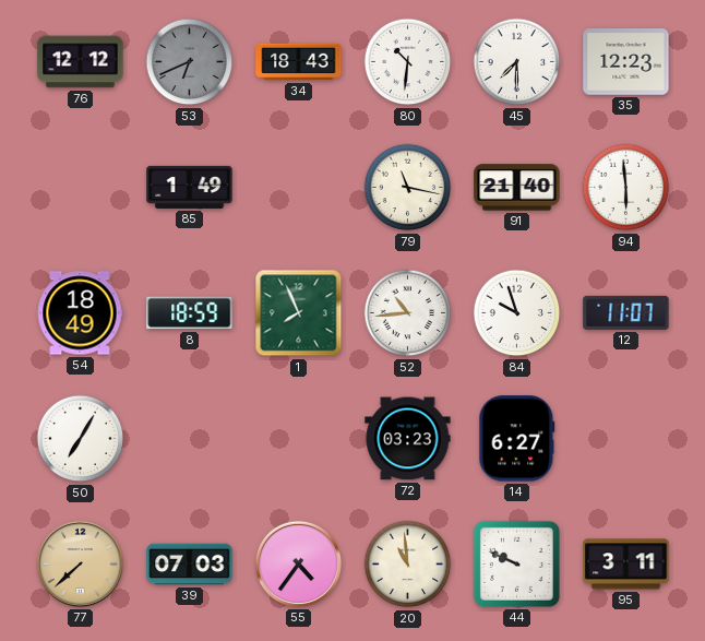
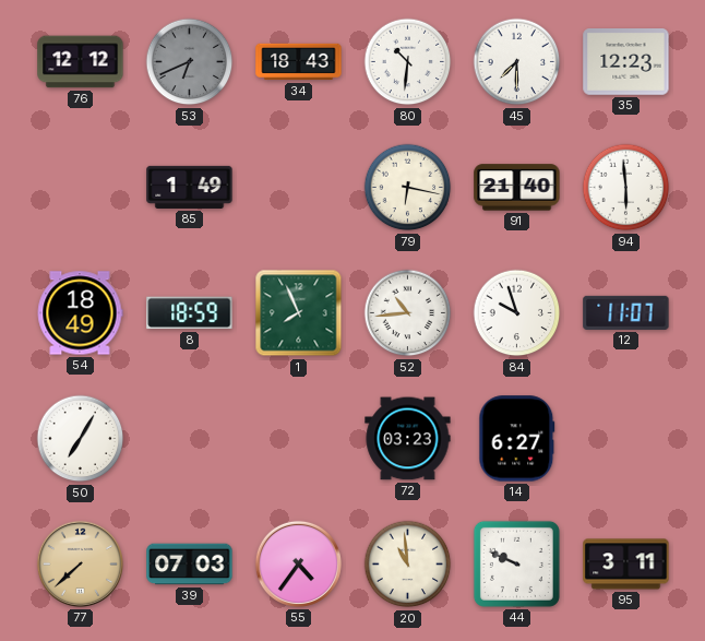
79: 11:17 -> 6:17 (408, 188)
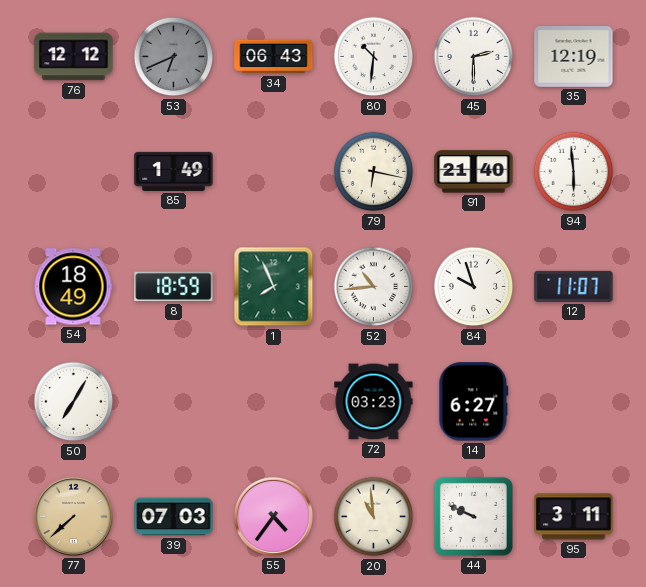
34: 18:43 -> 06:43 (274, 57)
45: 7:30 -> 2:30 (474, 57)
35: 12:23 -> 12:19 (574, 57)
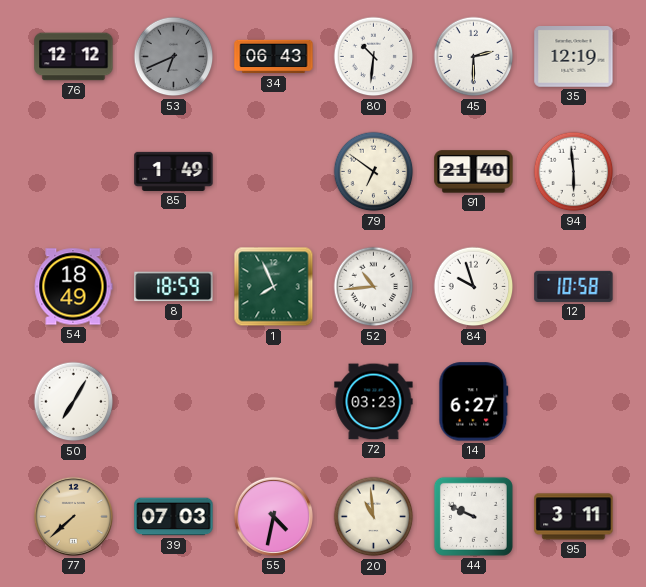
79: 6:17 -> 6:51 (374, 172)
12: 11:07 -> 10:58 (574, 286)
55: 4:36 -> 4:32 (273, 516)
